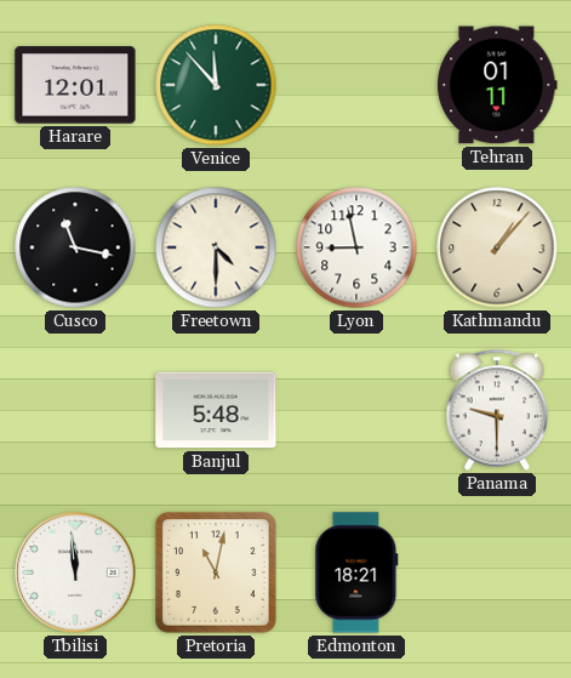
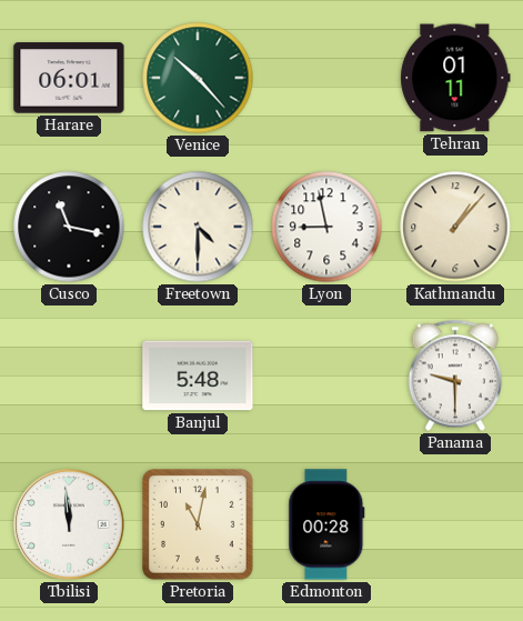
Harare: 12:01 -> 06:01 (69, 78)
Venice: 11:53 -> 10:23 (198, 78)
Edmonton: 18:21 -> 00:28 (326, 524)
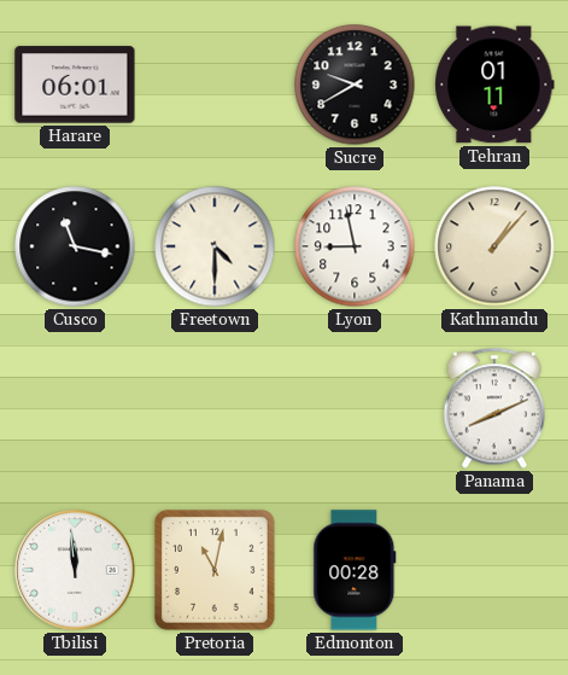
Venice: 10:23 -> none (198, 78)
Sucre: none -> 9:40 (355, 85)
Banjul: 5:48 -> none (198, 375)
Panama: 9:30 -> 8:11 (494, 408)
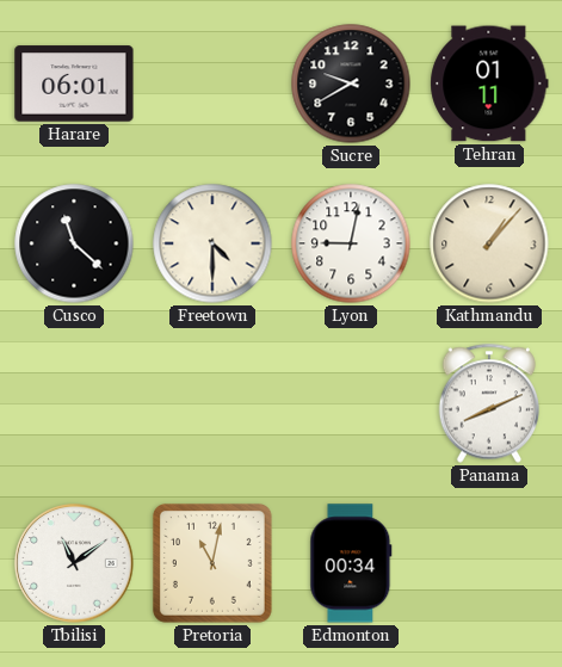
Cusco: 11:17 -> 11:22 (74, 243)
Lyon: 8:58 -> 9:02 (351, 243)
Tbilisi: 11:59 -> 11:09 (74, 563)
Edmonton: 00:28 -> 00:34 (351, 563)
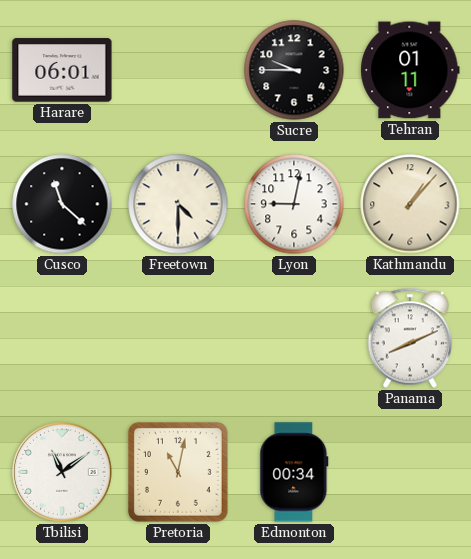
Sucre: 9:40 -> 9:45 (294, 70)
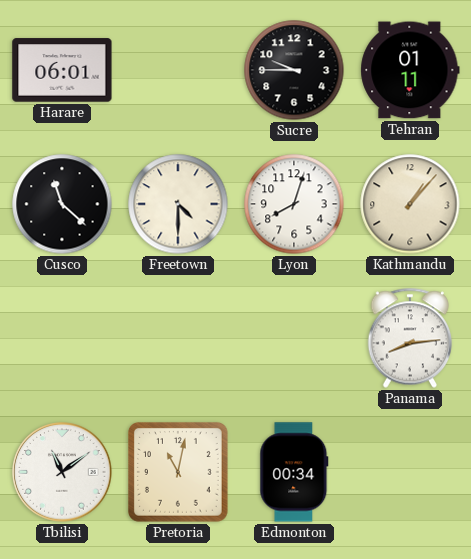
Lyon: 9:02 -> 8:03 (294, 204)
Panama: 8:11 -> 8:14 (410, 338)
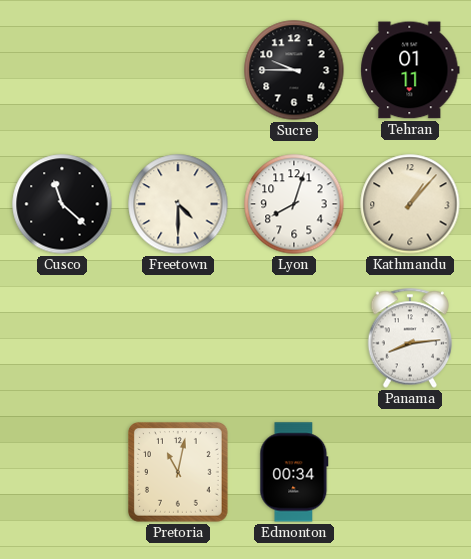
Harare: 06:01 -> none (62, 70)
Tbilisi: 11:09 -> none (62, 472)
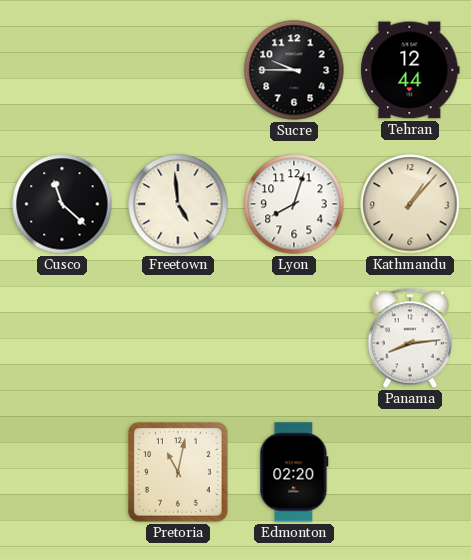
Tehran: 01:11 -> 12:44 (410, 70)
Freetown: 4:30 -> 4:59 (178, 204)
Edmonton: 00:34 -> 02:20 (294, 472)
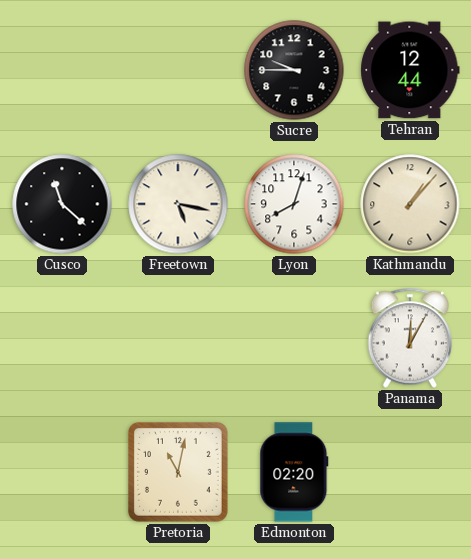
Freetown: 4:59 -> 5:17 (178, 204)
Panama: 8:14 -> 12:05 (410, 338)
